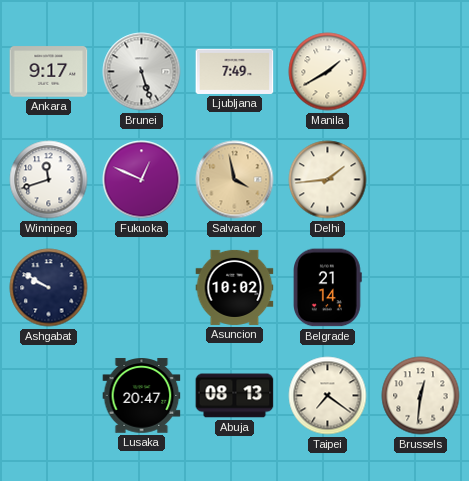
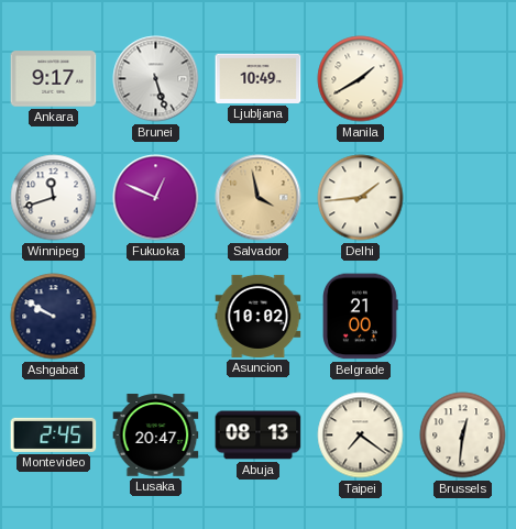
Ljubljana: 7:49 -> 10:49 (259, 78)
Belgrade: 21:14 -> 21:00 (361, 317)
Montevideo: none -> 2:45 (54, 434)
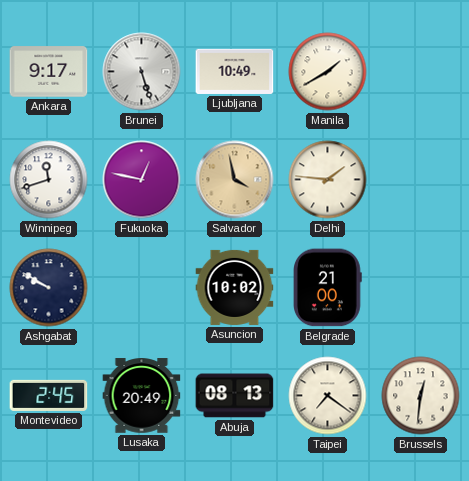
Fukuoka: 12:49 -> 12:47 (142, 180)
Delhi: 1:44 -> 1:46 (328, 180)
Lusaka: 20:47 -> 20:49 (142, 396)
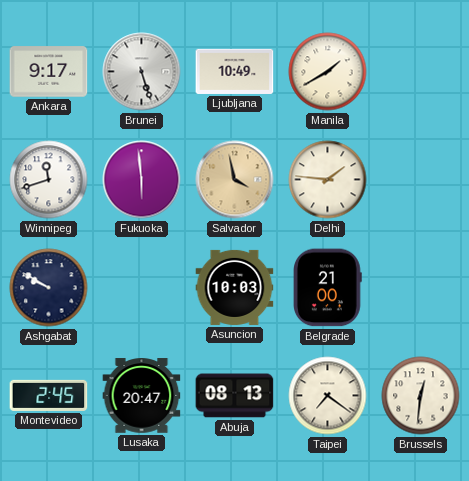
Fukuoka: 12:47 -> 5:59 (142, 180)
Asuncion: 10:02 -> 10:03 (235, 287)
Lusaka: 20:49 -> 20:47 (142, 396)
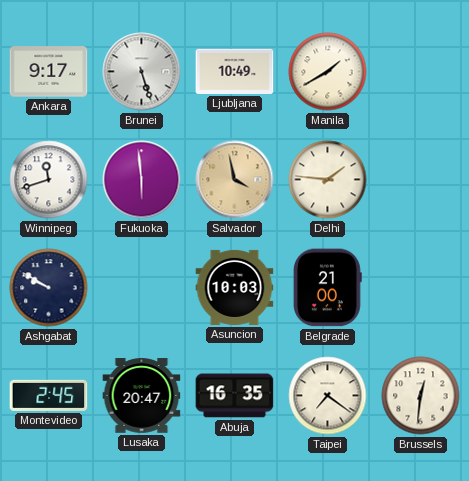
Abuja: 08:13 -> 16:35 (235, 396)
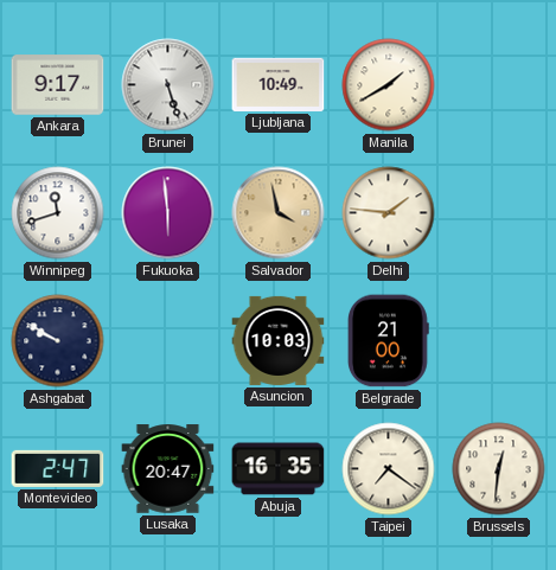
Montevideo: 2:45 -> 2:47 (58, 468)
